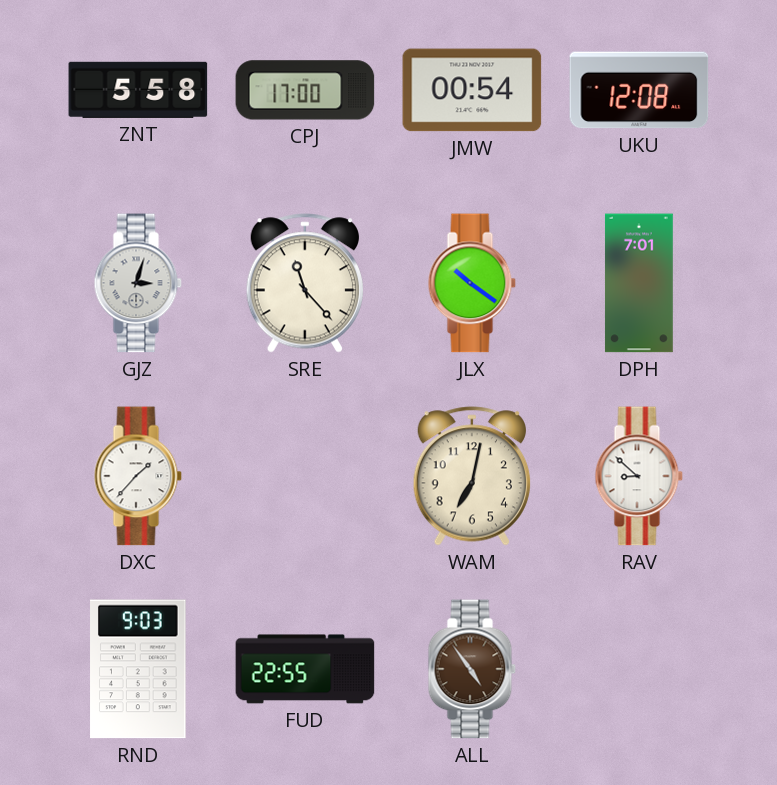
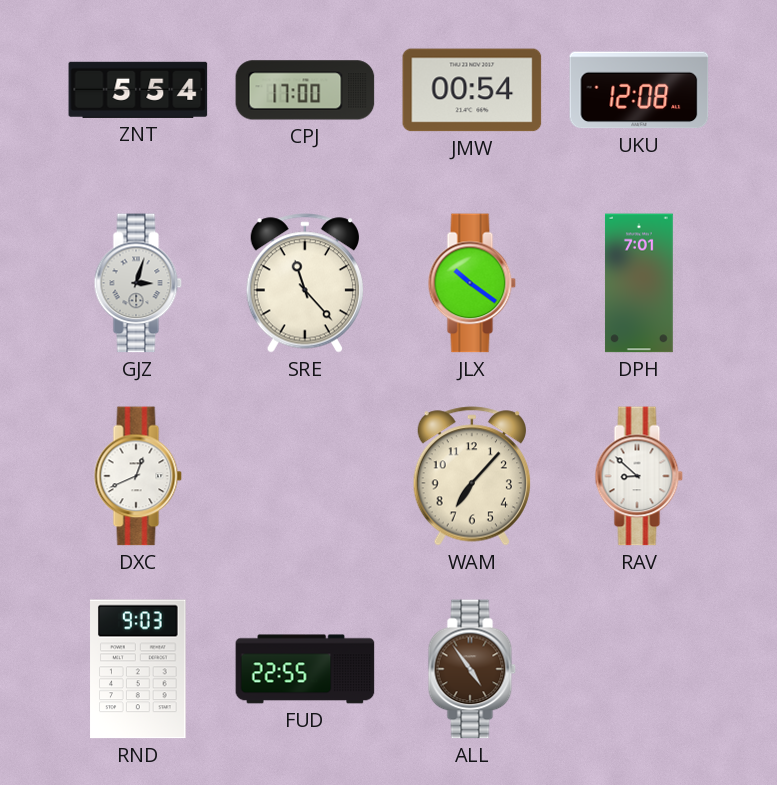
ZNT: 5:58 -> 5:54 (138, 90)
DXC: 1:37 -> 12:41 (138, 476)
WAM: 7:02 -> 7:07 (471, 476)
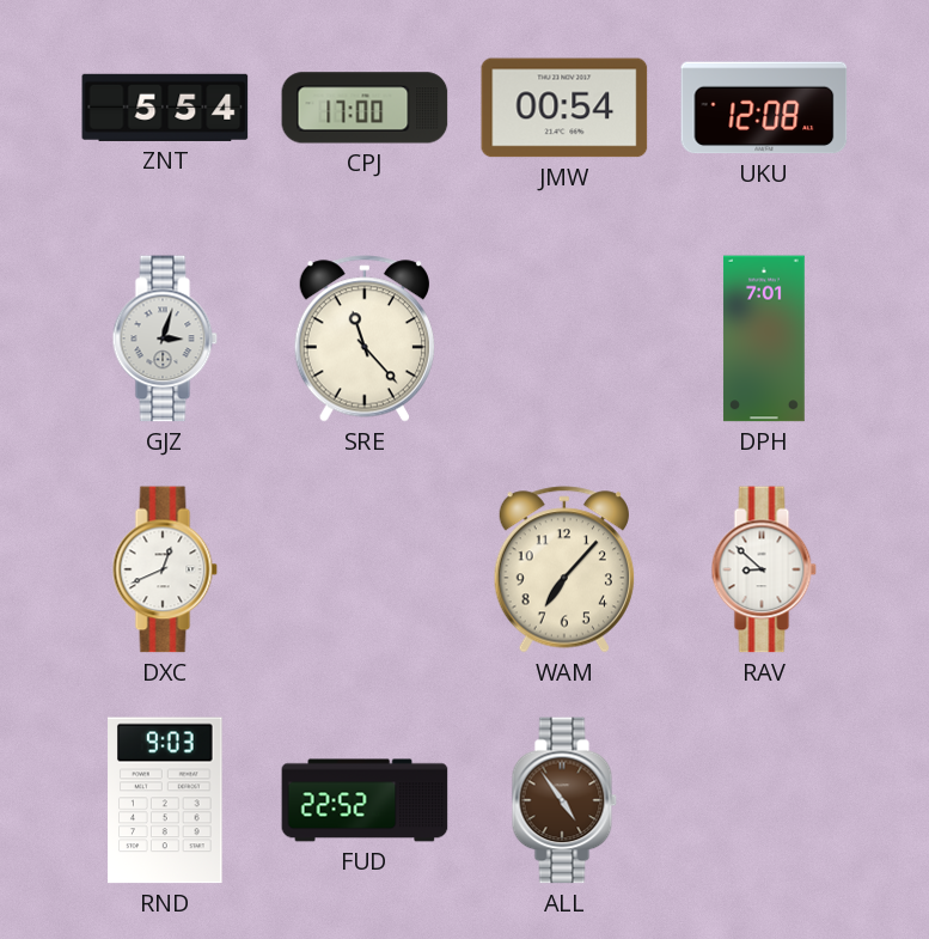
JLX: 10:21 -> none (472, 283)
FUD: 22:55 -> 22:52 (365, 800)
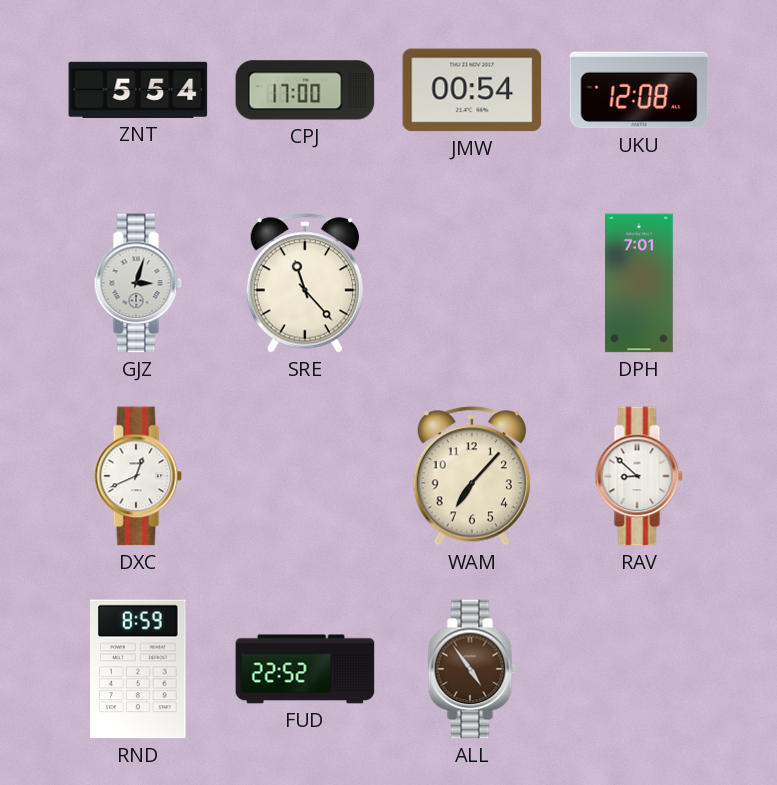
RND: 9:03 -> 8:59 (138, 669)
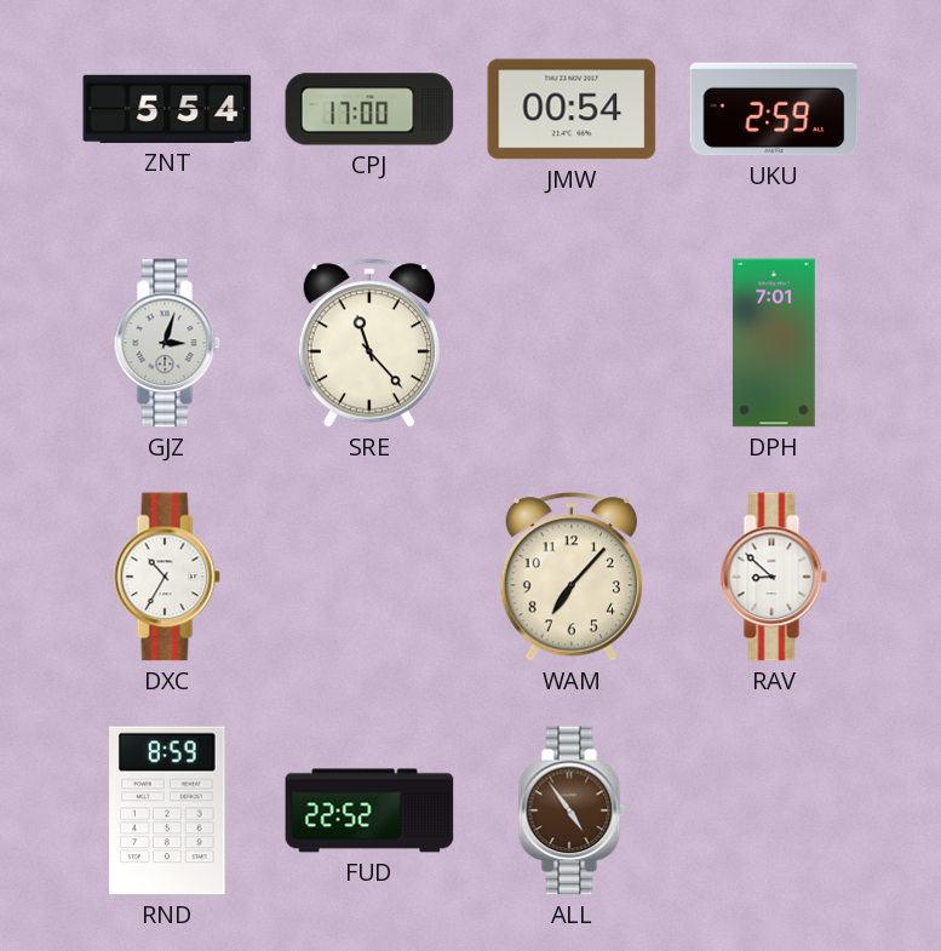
UKU: 12:08 -> 2:59 (774, 109)
DXC: 12:41 -> 10:35 (167, 577)
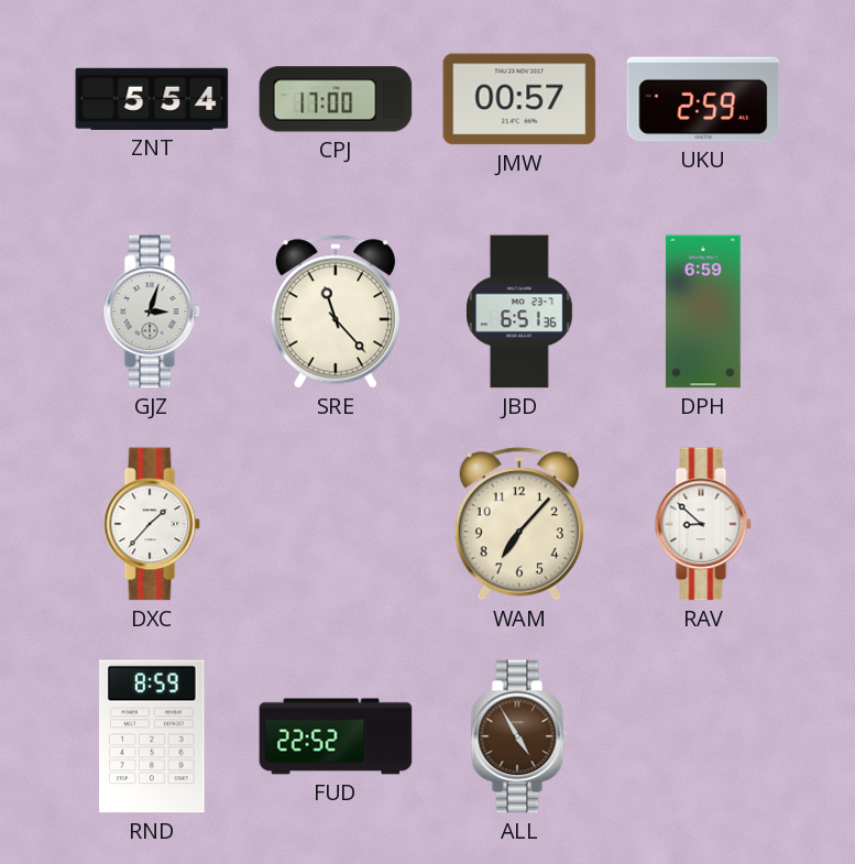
JMW: 00:54 -> 00:57 (519, 99)
JBD: none -> 6:51 (520, 311)
DPH: 7:01 -> 6:59 (703, 311)
DXC: 10:35 -> 1:37 (152, 524)
ALL: 4:54 -> 4:55 (519, 736)
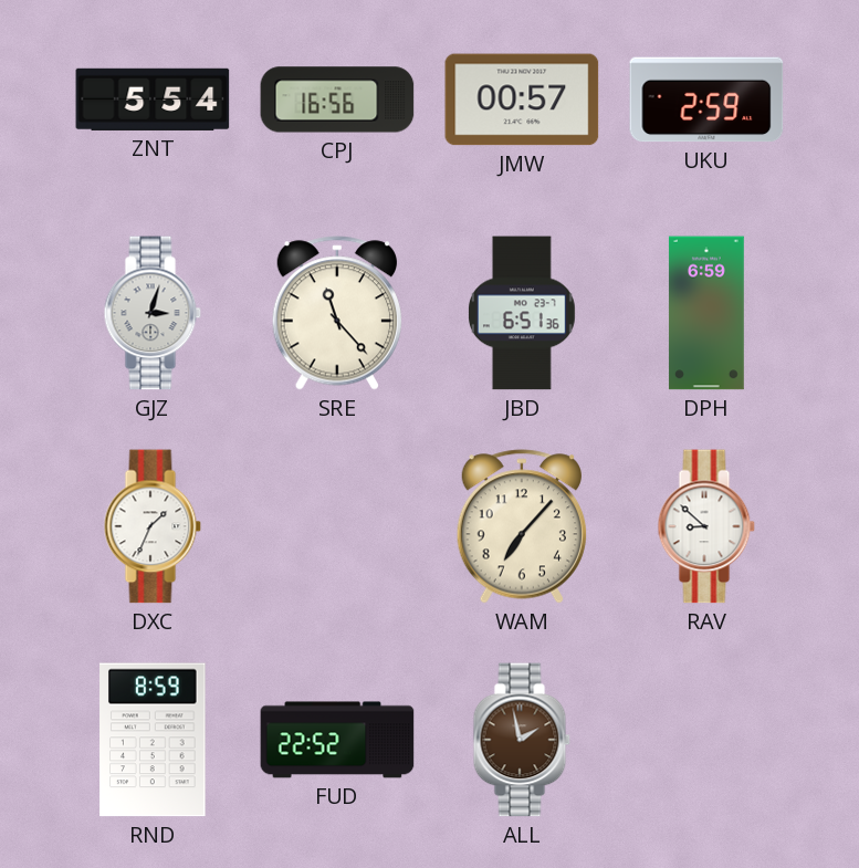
CPJ: 17:00 -> 16:56 (337, 100)
DXC: 1:37 -> 1:34 (153, 526)
ALL: 4:55 -> 1:58 (522, 740)
